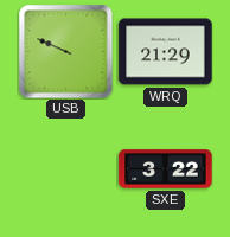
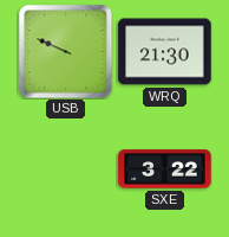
WRQ: 21:29 -> 21:30 (165, 52)
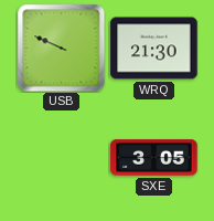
SXE: 3:22 -> 3:05 (154, 158)
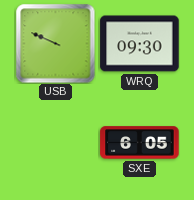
WRQ: 21:30 -> 09:30 (140, 44)
SXE: 3:05 -> 6:05 (140, 143)
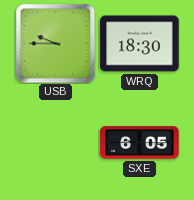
USB: 9:49 -> 9:45 (55, 43)
WRQ: 09:30 -> 18:30 (140, 44)
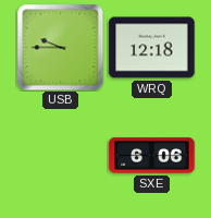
WRQ: 18:30 -> 12:18 (152, 48)
SXE: 6:05 -> 6:06 (152, 156)
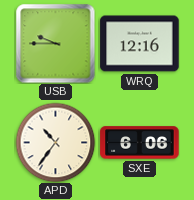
WRQ: 12:18 -> 12:16 (140, 44)
APD: none -> 10:36 (55, 142)
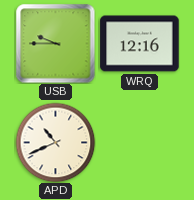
APD: 10:36 -> 10:41 (55, 142)
SXE: 6:06 -> none (140, 143)
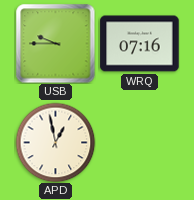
WRQ: 12:16 -> 07:16 (140, 44)
APD: 10:41 -> 12:58 (55, 142)
